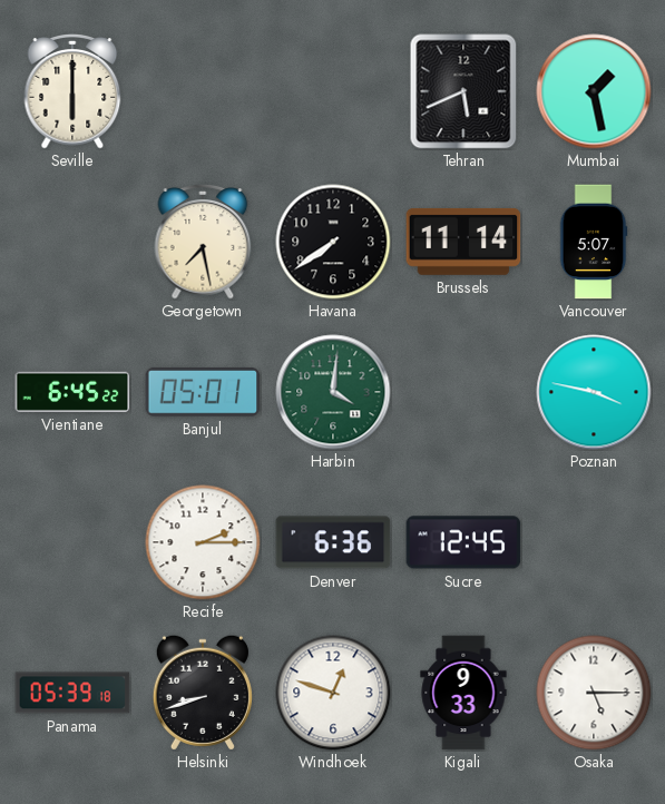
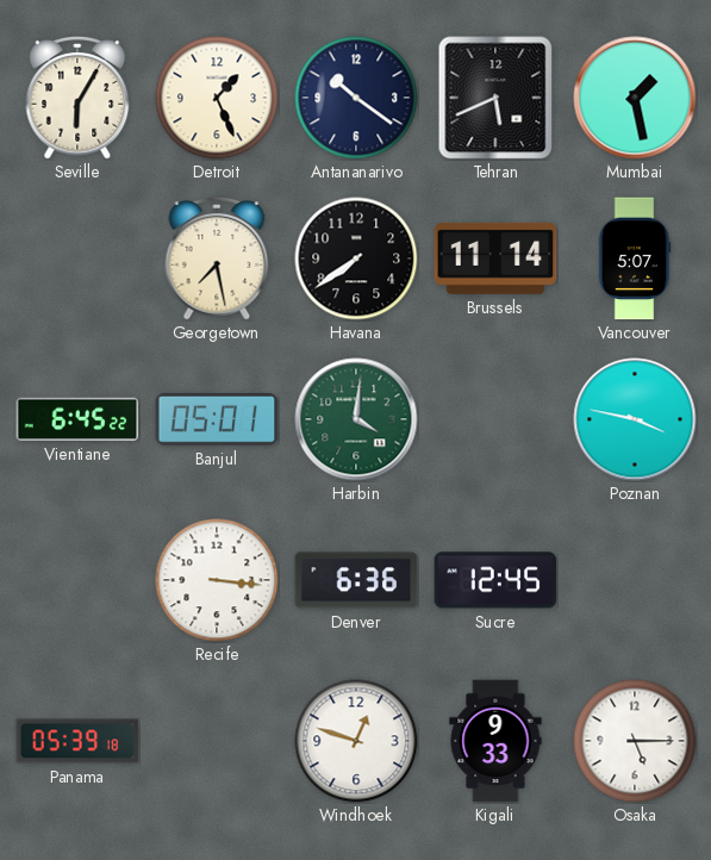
Seville: 6:00 -> 6:05 (77, 99)
Detroit: none -> 1:26 (217, 98)
Antananarivo: none -> 10:21 (356, 98)
Recife: 2:15 -> 3:16 (217, 580)
Helsinki: 8:42 -> none (203, 693)
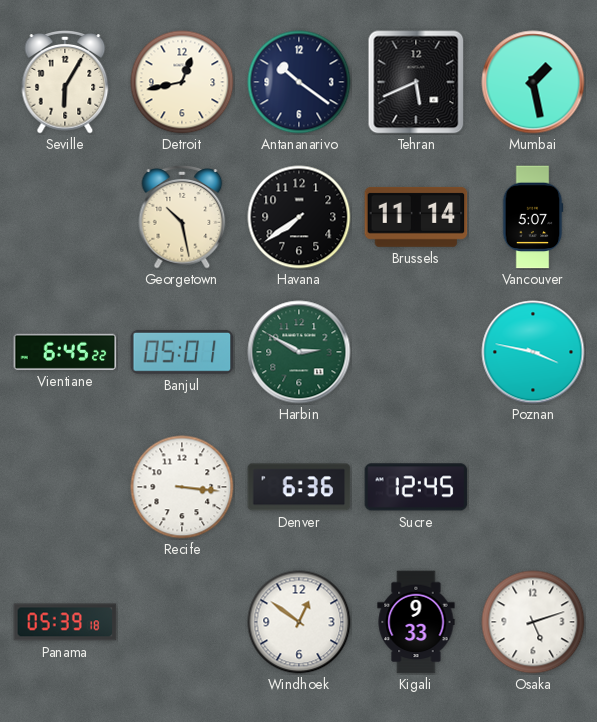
Detroit: 1:26 -> 12:43 (182, 82)
Georgetown: 7:28 -> 10:28 (182, 218)
Harbin: 4:01 -> 2:50 (299, 352)
Windhoek: 12:48 -> 12:51 (299, 622)
Osaka: 5:15 -> 5:12 (533, 622)
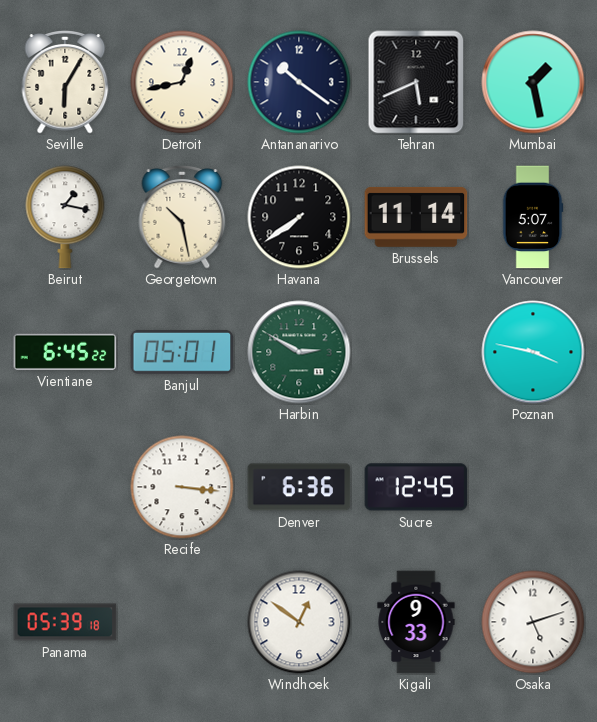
Beirut: none -> 1:17 (65, 217)
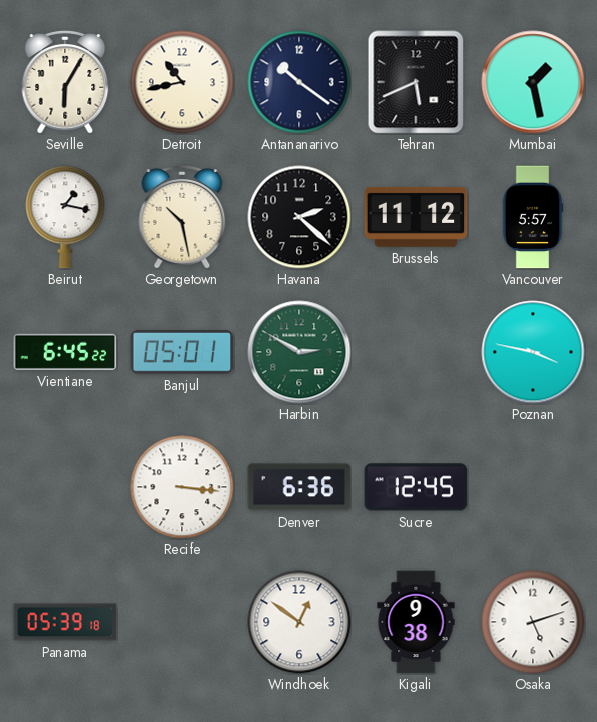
Detroit: 12:43 -> 10:43 (182, 82)
Havana: 7:39 -> 2:22 (299, 217)
Brussels: 11:14 -> 11:12 (416, 217)
Vancouver: 5:07 -> 5:57 (533, 217)
Kigali: 9:33 -> 9:38 (416, 622)
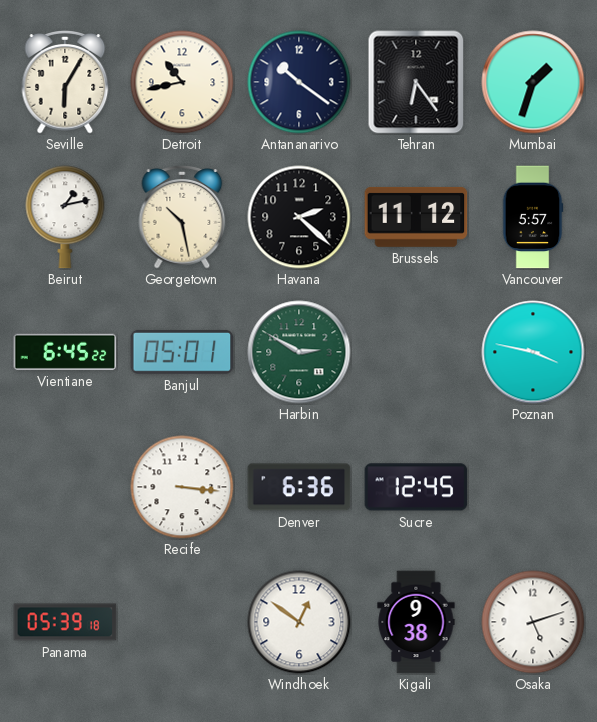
Tehran: 5:41 -> 6:24 (416, 82)
Mumbai: 1:28 -> 1:33 (533, 82)
Beirut: 1:17 -> 1:13 (65, 217)
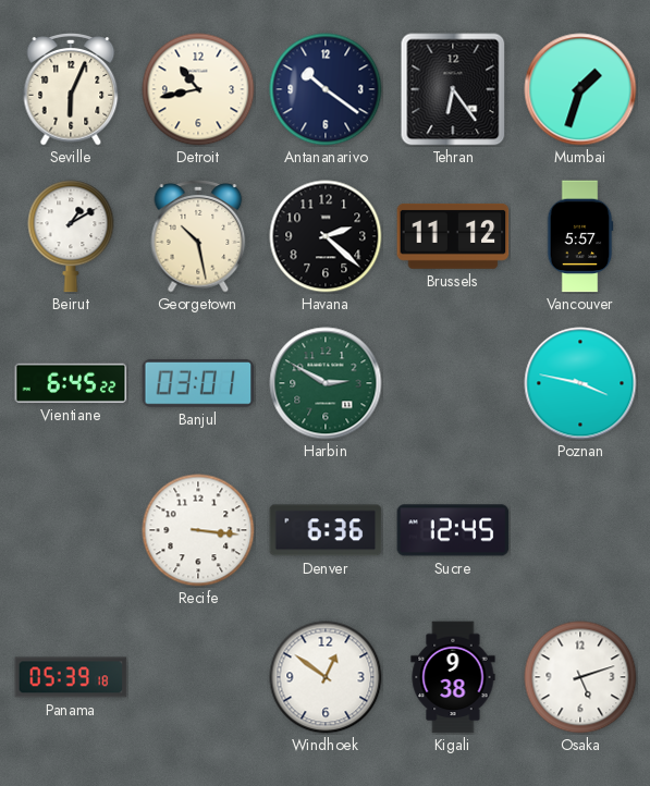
Seville: 6:05 -> 6:04 (71, 90)
Beirut: 1:13 -> 1:10 (71, 236)
Banjul: 05:01 -> 03:01 (198, 383)
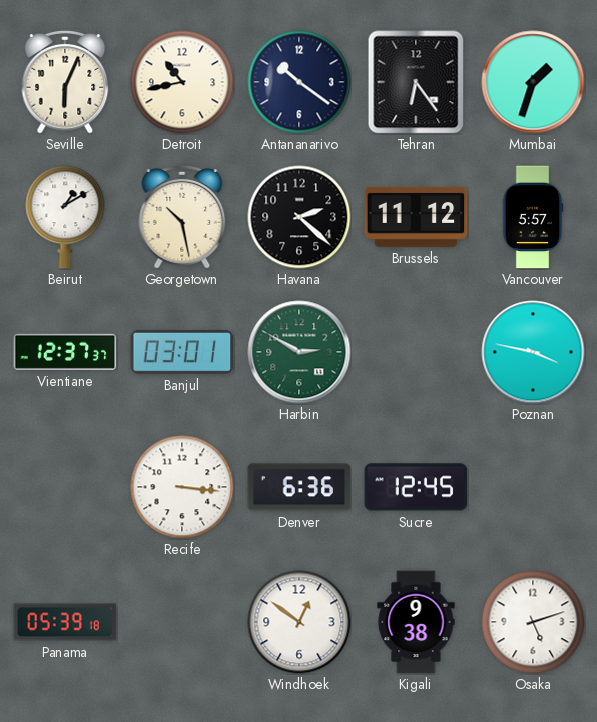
Vientiane: 6:45 -> 12:37 (65, 352)
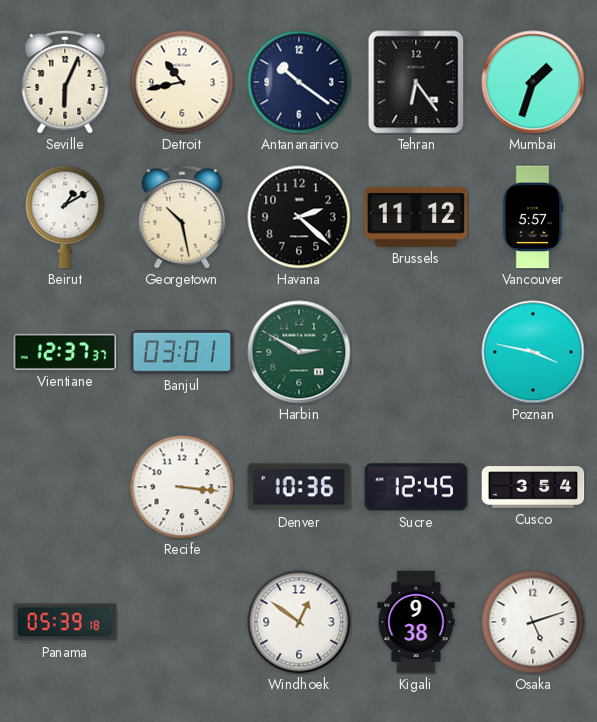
Denver: 6:36 -> 10:36 (299, 487)
Cusco: none -> 3:54 (533, 487)
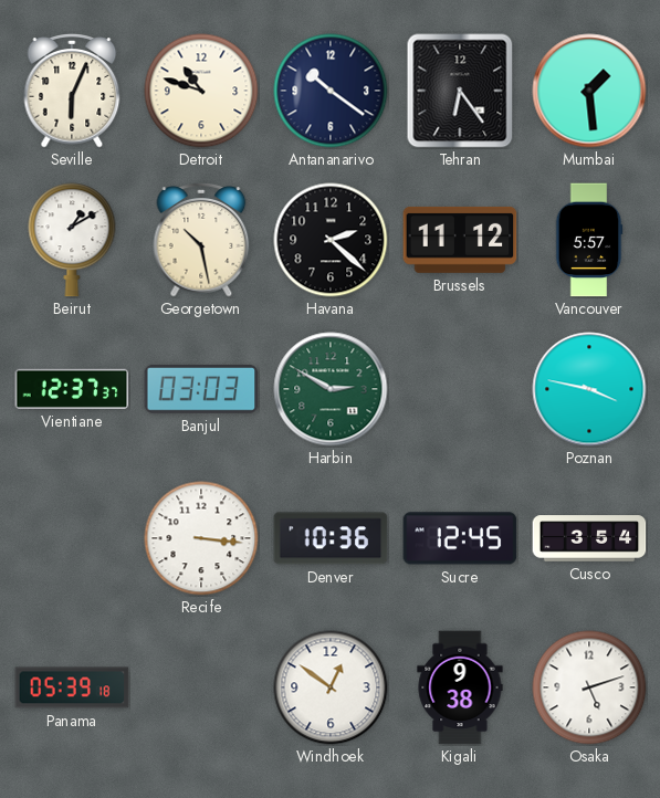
Detroit: 10:43 -> 10:48 (201, 91)
Mumbai: 1:33 -> 1:29 (589, 91)
Banjul: 03:01 -> 03:03 (201, 389)
